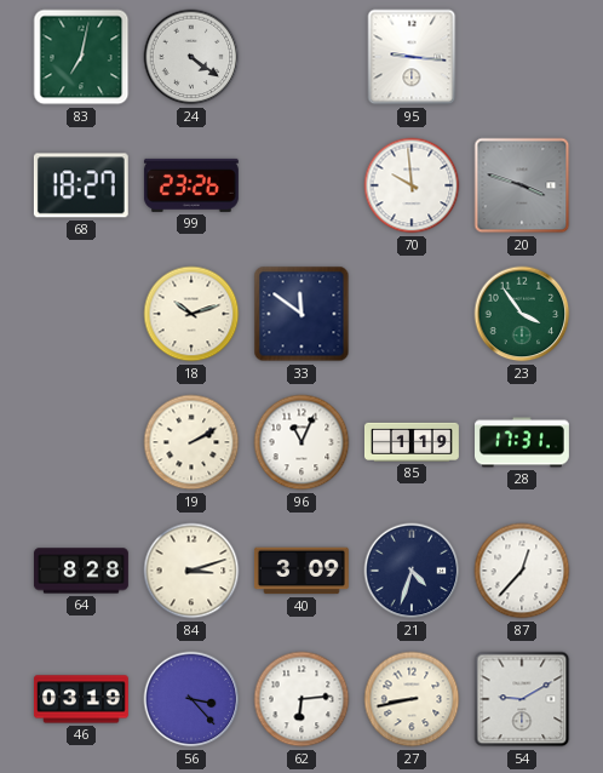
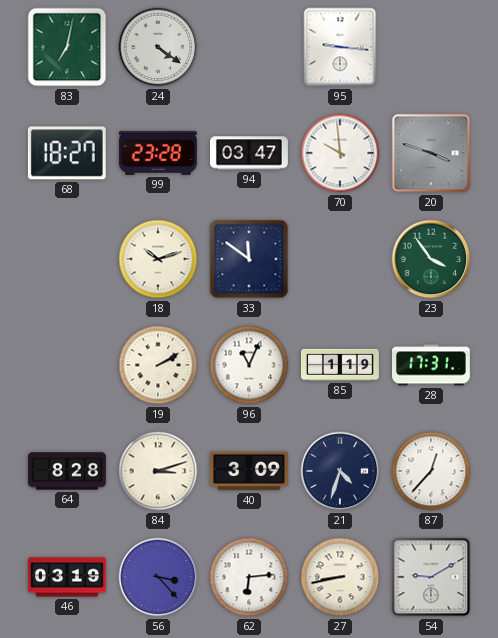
99: 23:26 -> 23:28 (158, 153)
94: none -> 03:47 (249, 153)
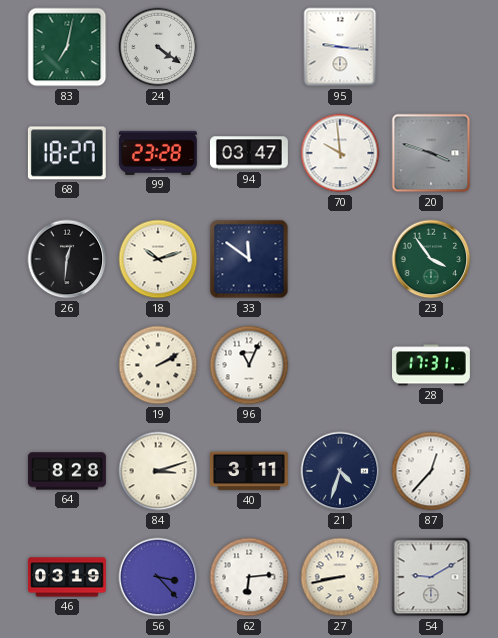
26: none -> 12:31 (67, 259)
85: 1:19 -> none (340, 365)
40: 3:09 -> 3:11 (249, 471)
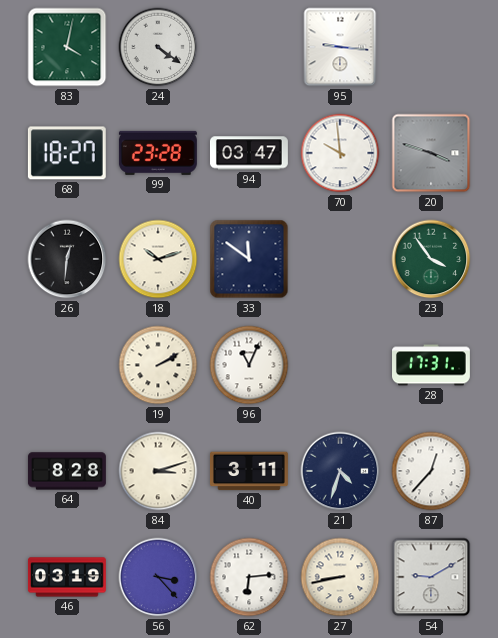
83: 7:02 -> 4:02 (67, 47)
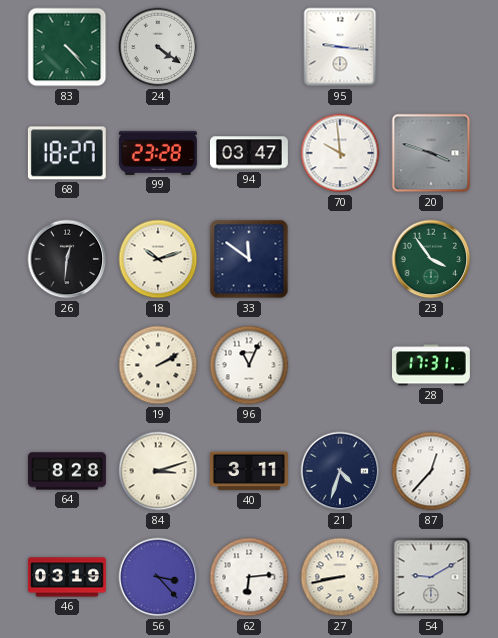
83: 4:02 -> 4:23 (67, 47)
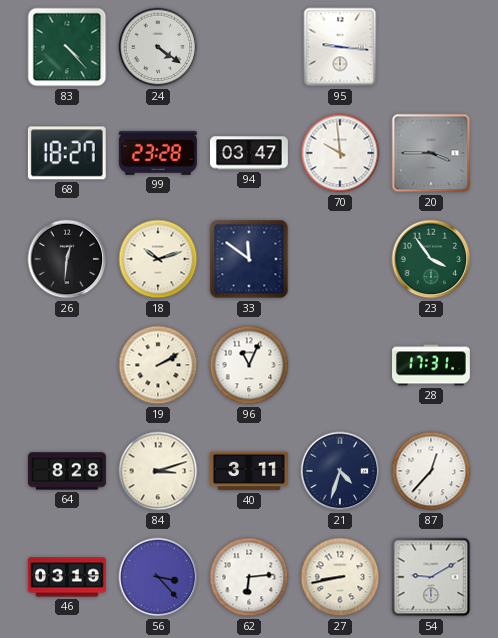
20: 3:48 -> 3:45 (431, 153)
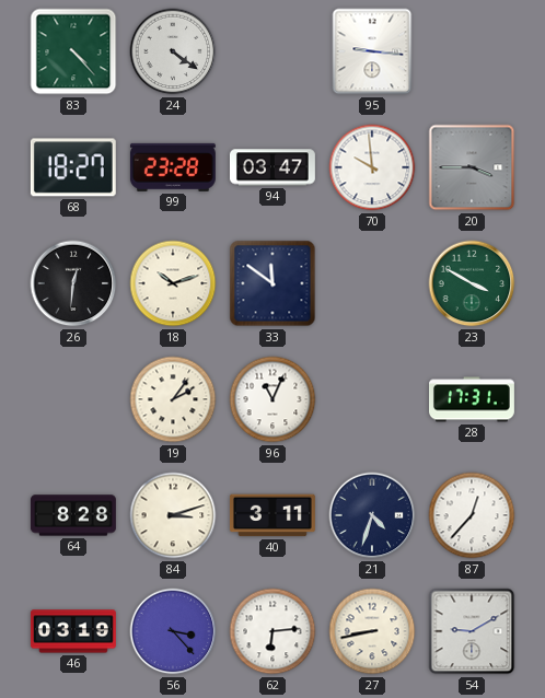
23: 3:54 -> 3:50 (472, 283)
19: 2:10 -> 2:06 (173, 399)
